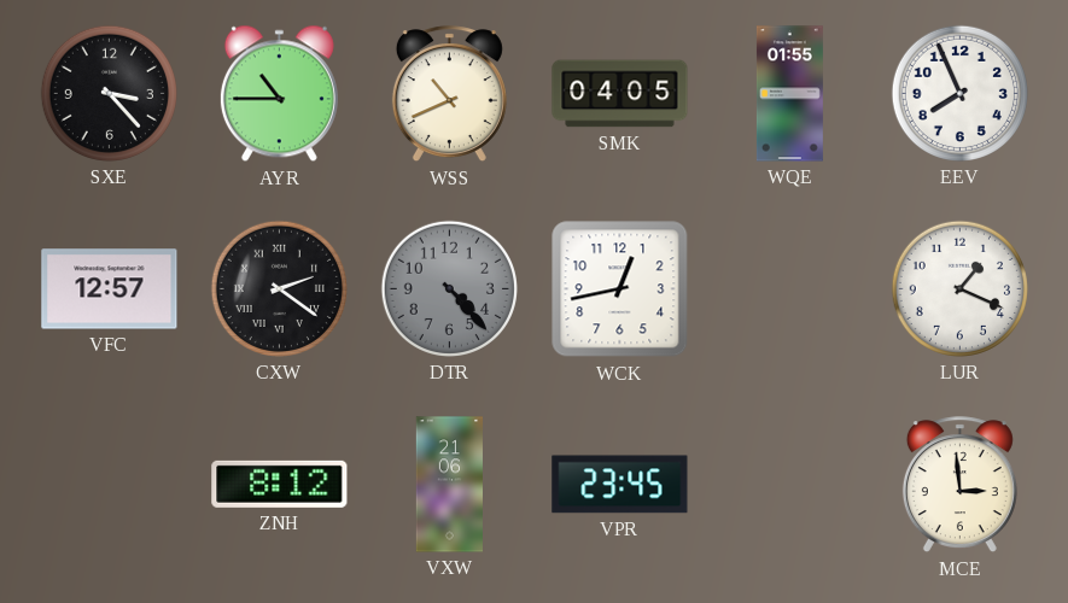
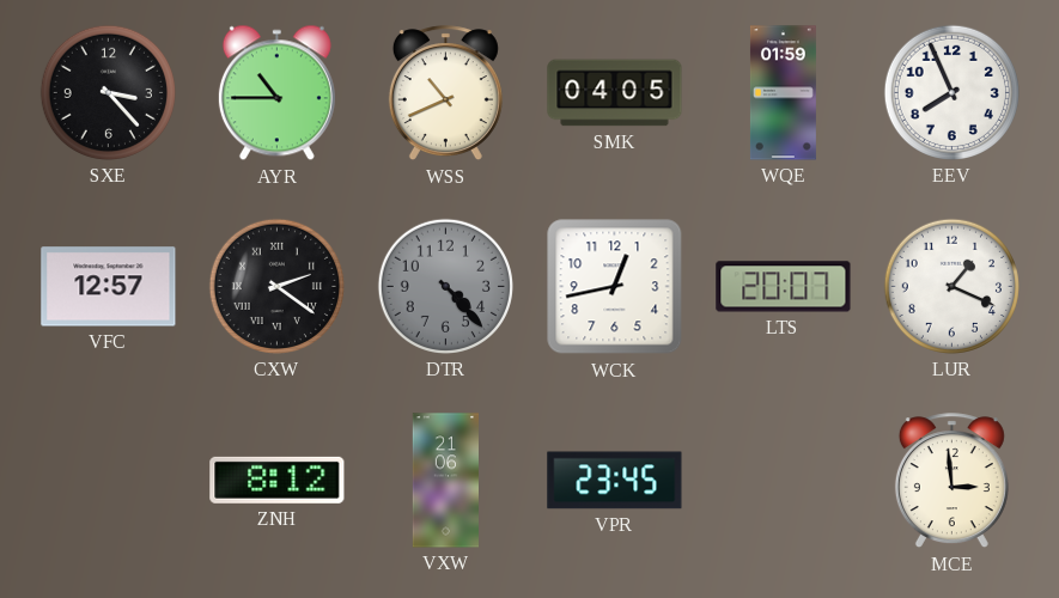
WQE: 01:55 -> 01:59 (783, 93)
LTS: none -> 20:07 (784, 287)
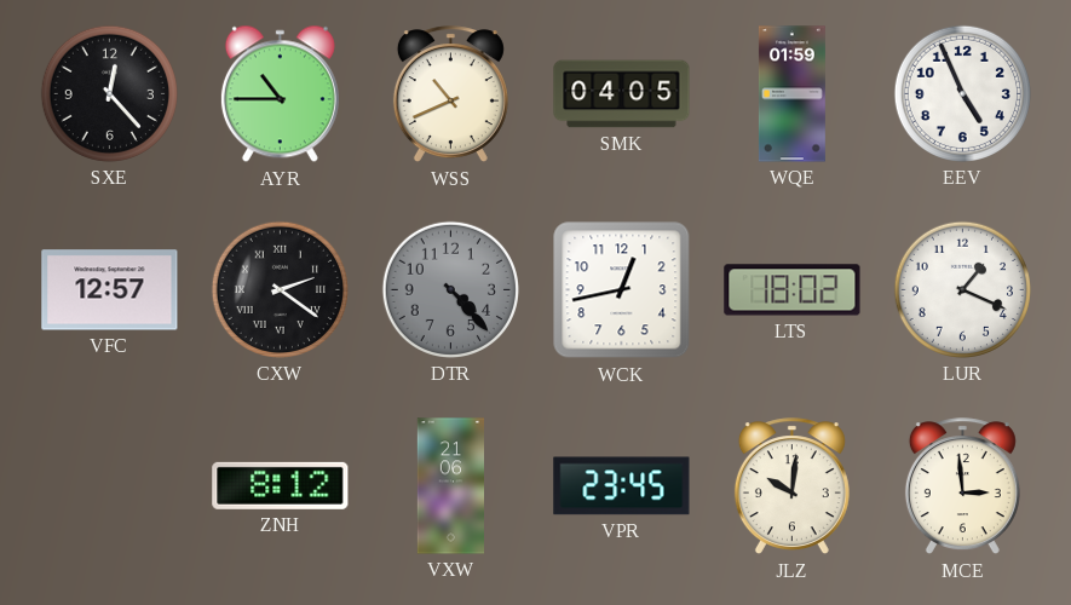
SXE: 3:23 -> 12:23 (109, 93)
EEV: 7:56 -> 4:56 (962, 93)
LTS: 20:07 -> 18:02 (793, 290)
JLZ: none -> 10:01 (791, 486)
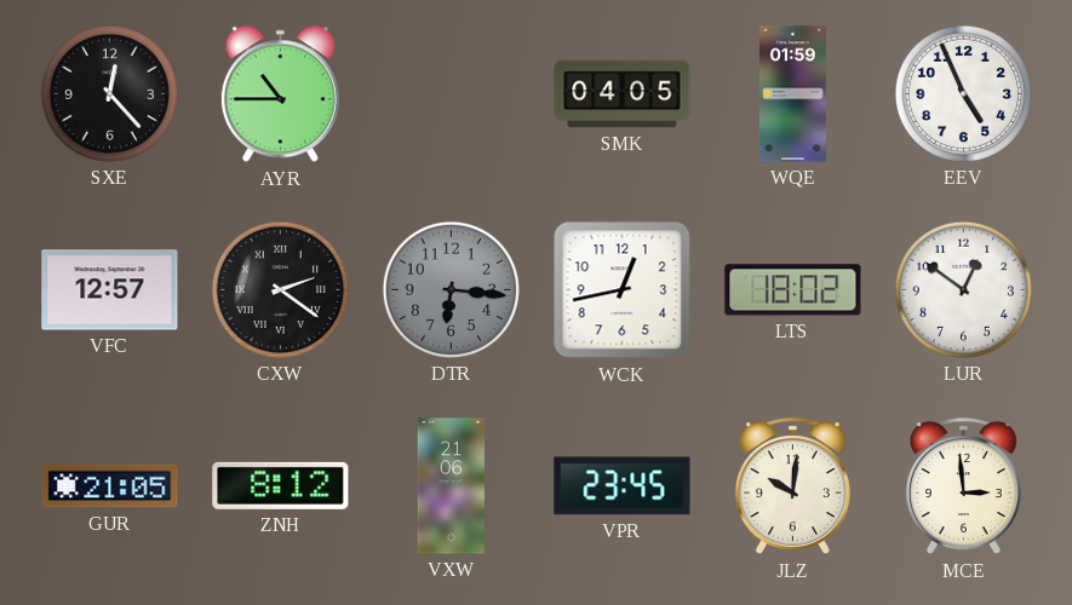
WSS: 10:41 -> none (450, 94)
DTR: 4:23 -> 6:16 (451, 289)
LUR: 1:19 -> 12:51 (963, 289)
GUR: none -> 21:05 (110, 486)
